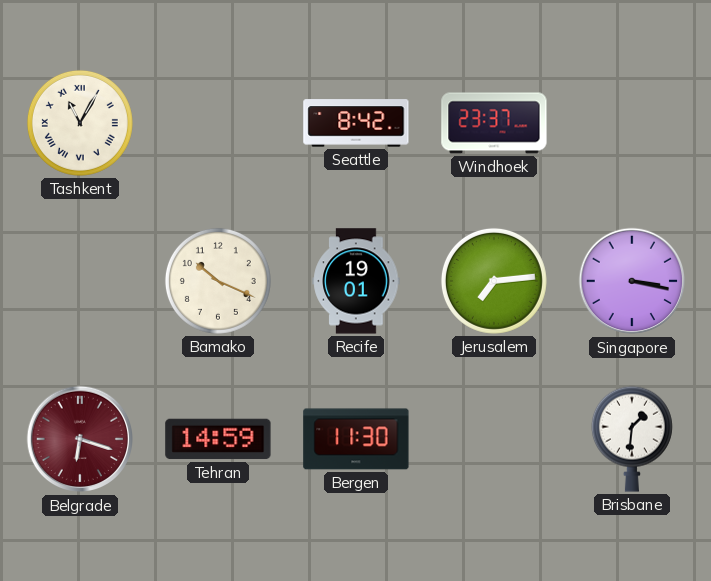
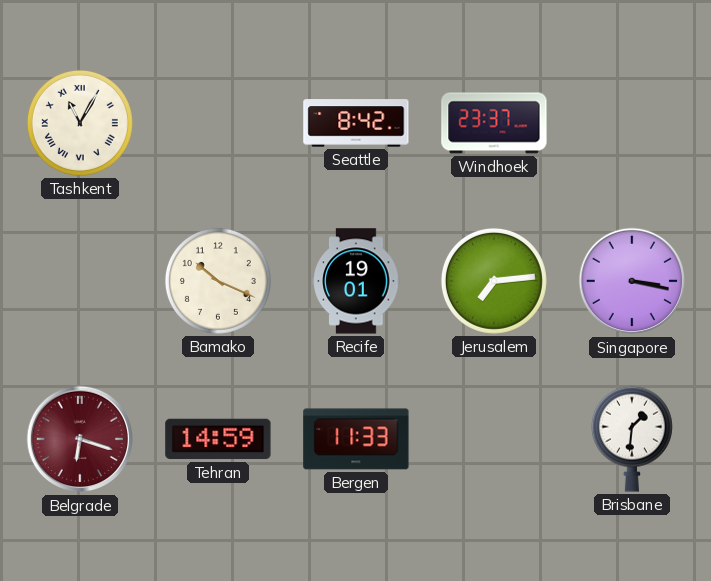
Bergen: 11:30 -> 11:33 (356, 439)
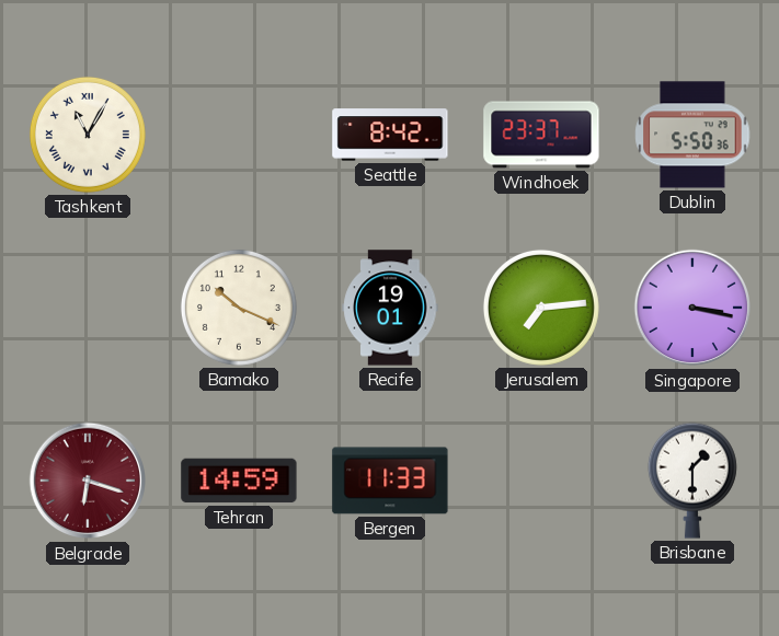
Dublin: none -> 5:50 (692, 135)
Brisbane: 1:31 -> 1:30 (692, 481)
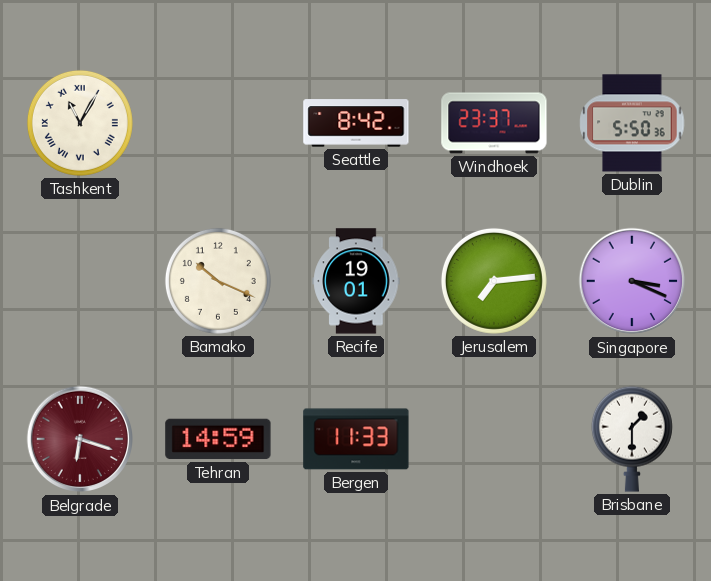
Singapore: 3:17 -> 3:19 (632, 281)
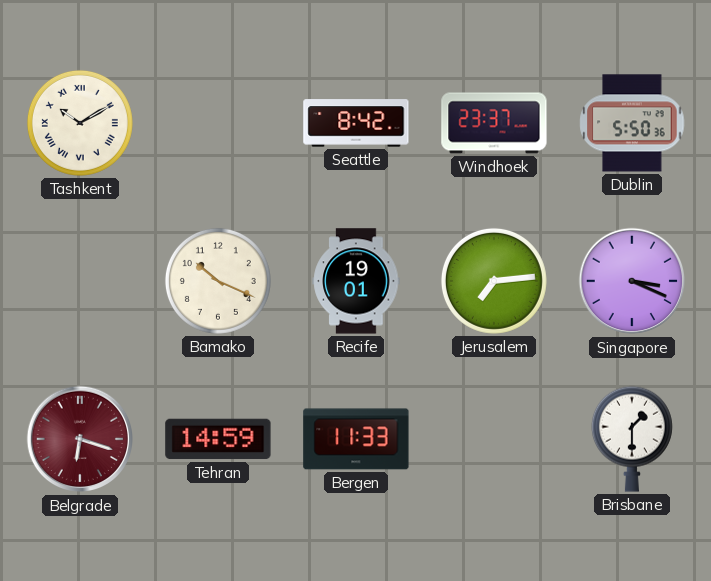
Tashkent: 11:05 -> 10:10 (80, 123)
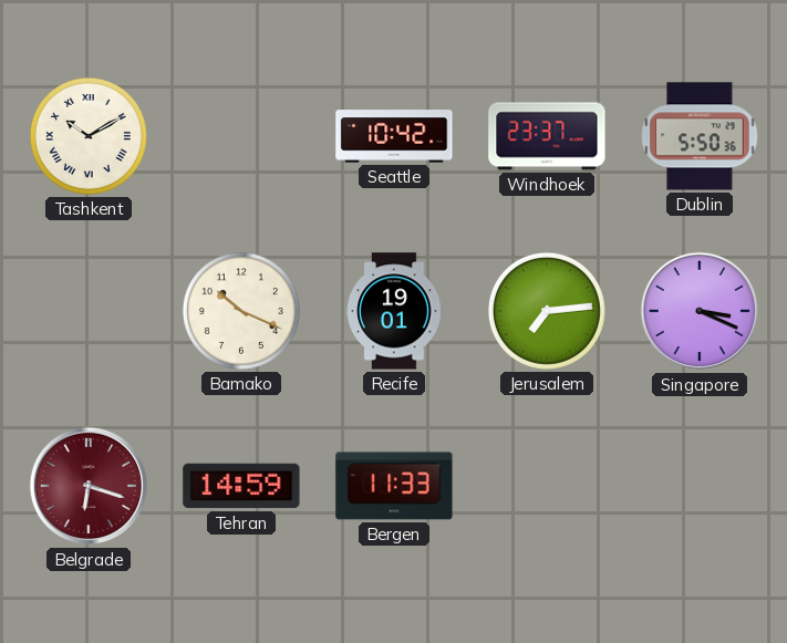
Seattle: 8:42 -> 10:42 (394, 136)
Brisbane: 1:30 -> none (632, 439)
